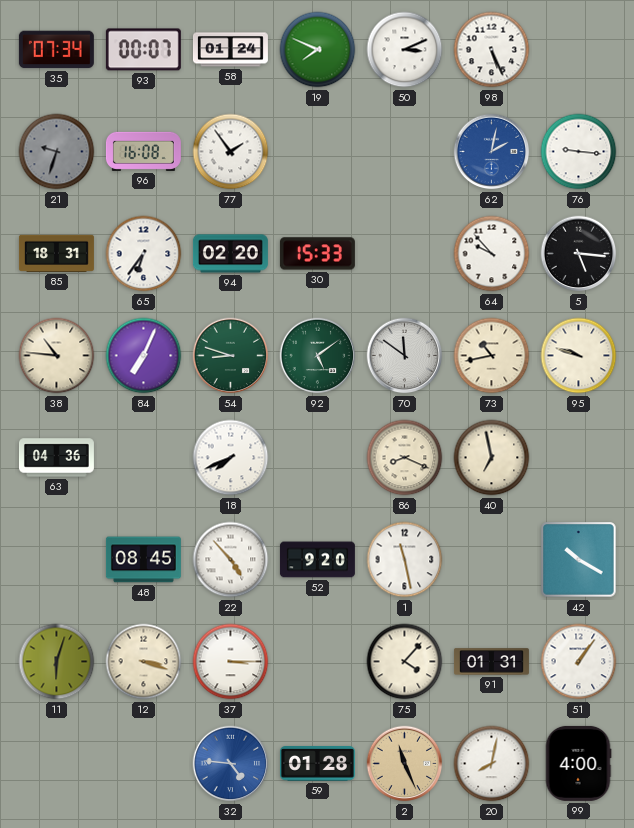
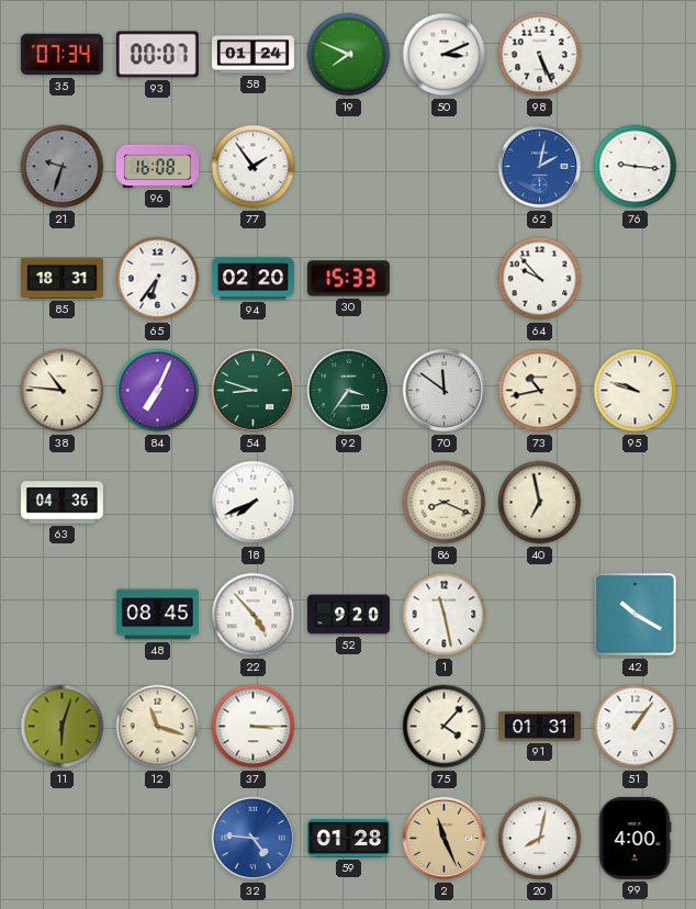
5: 5:16 -> none (579, 254)
92: 5:09 -> 3:36 (349, 391)
12: 3:18 -> 11:18 (158, 727)
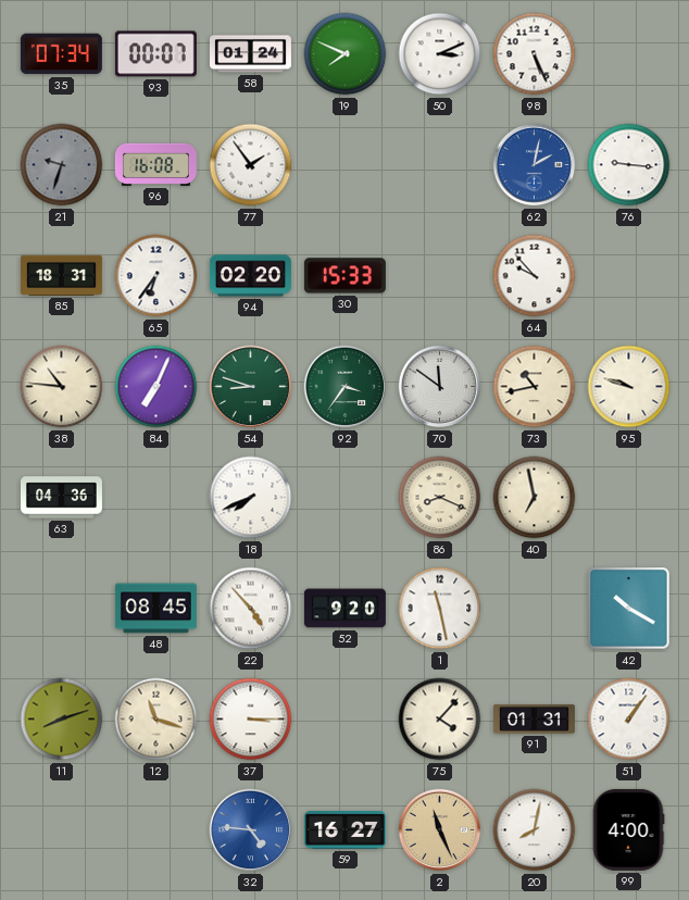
11: 6:03 -> 8:12 (62, 720)
59: 01:28 -> 16:27 (344, 830)
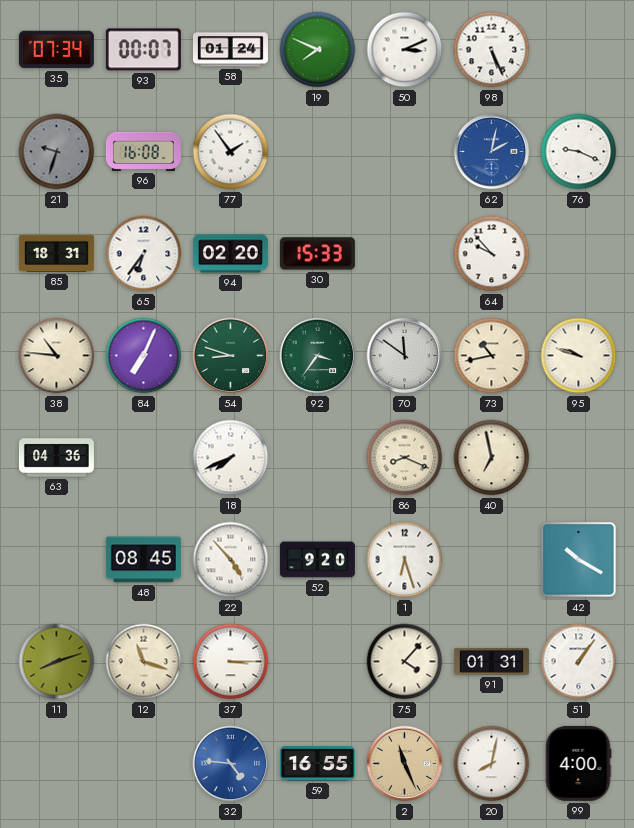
76: 9:16 -> 9:19 (579, 152)
1: 11:28 -> 6:27 (405, 560)
59: 16:27 -> 16:55 (317, 764)
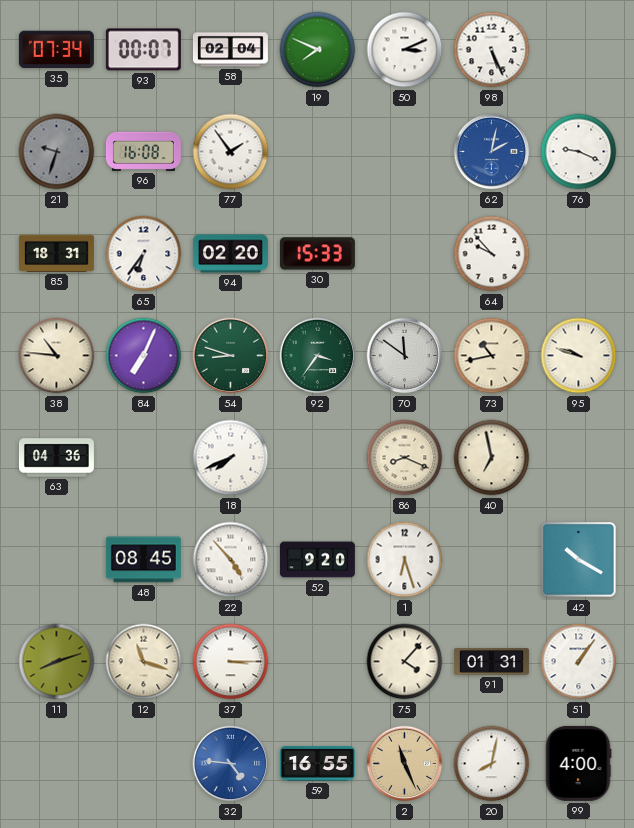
58: 01:24 -> 02:04 (230, 50)
